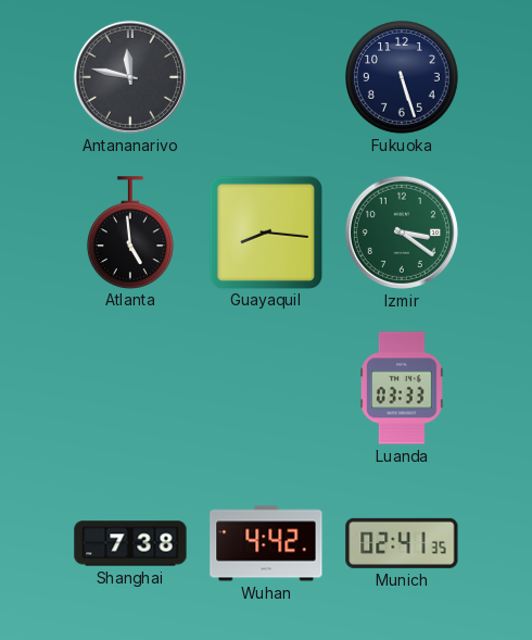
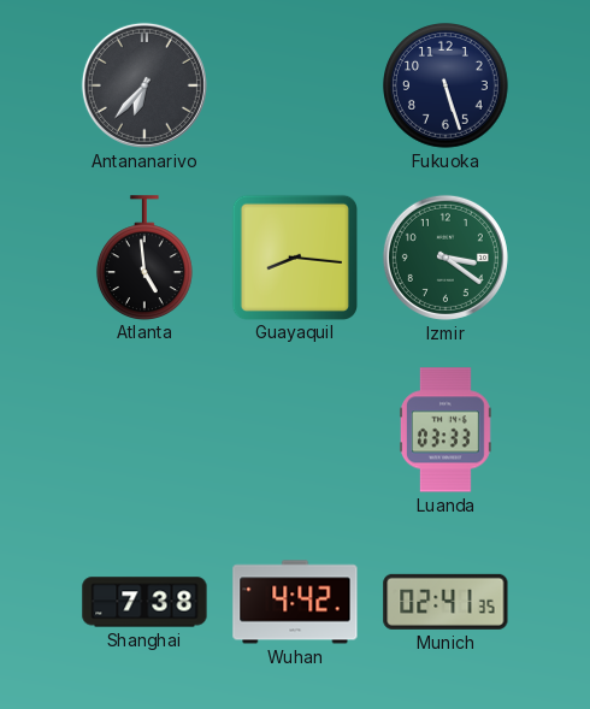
Antananarivo: 11:47 -> 6:37 (144, 85)
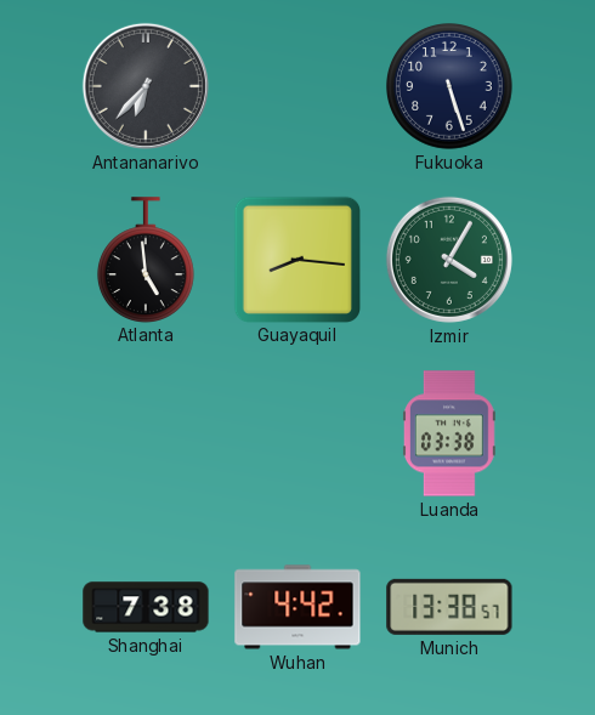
Izmir: 3:21 -> 4:05 (449, 260)
Luanda: 03:33 -> 03:38 (449, 433)
Munich: 02:41 -> 13:38 (449, 607)
